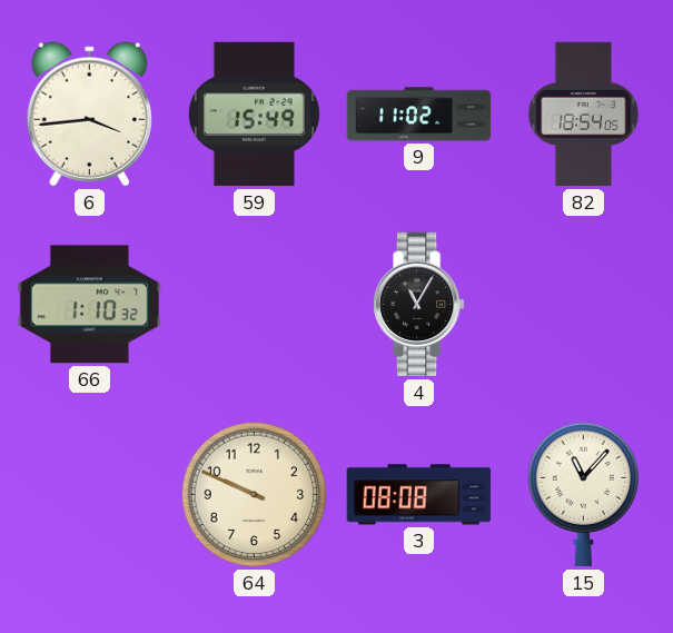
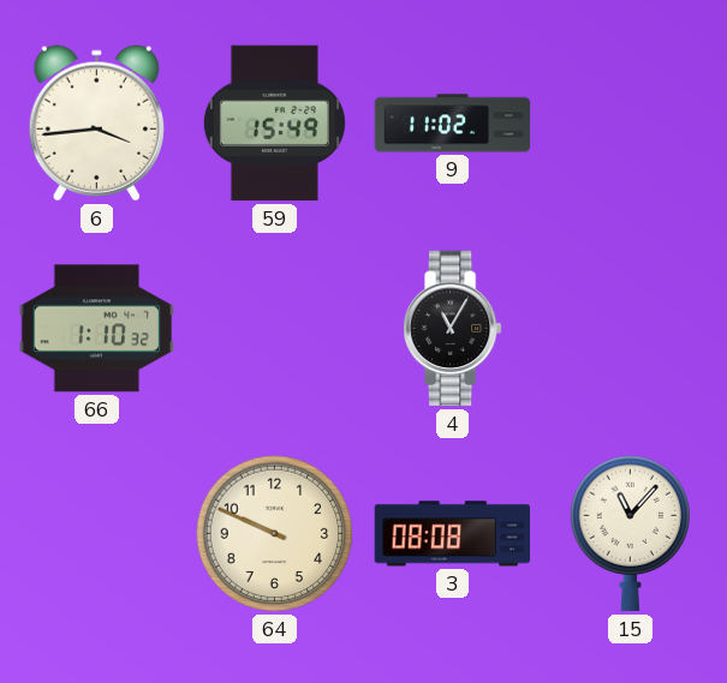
82: 18:54 -> none (584, 115)
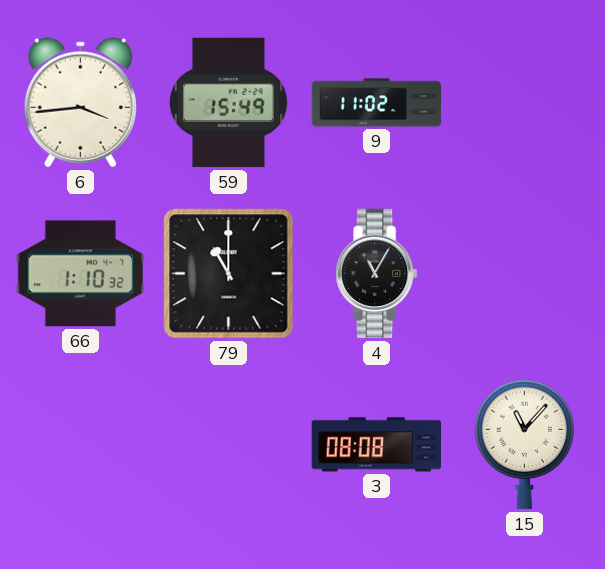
79: none -> 11:00 (229, 274)
64: 9:49 -> none (275, 534)
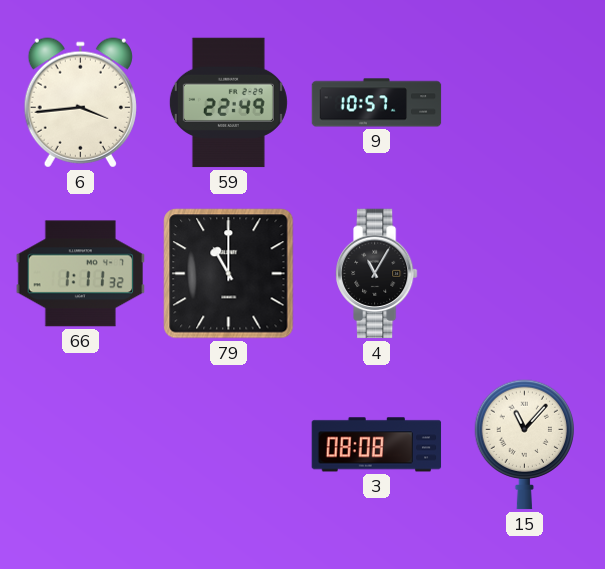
59: 15:49 -> 22:49 (228, 103)
9: 11:02 -> 10:57 (377, 103)
66: 1:10 -> 1:11 (81, 274)
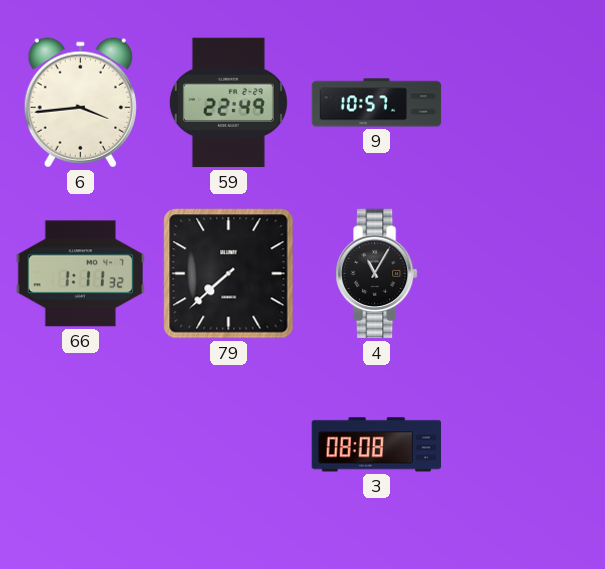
79: 11:00 -> 7:38 (229, 274)
15: 11:07 -> none (524, 445)
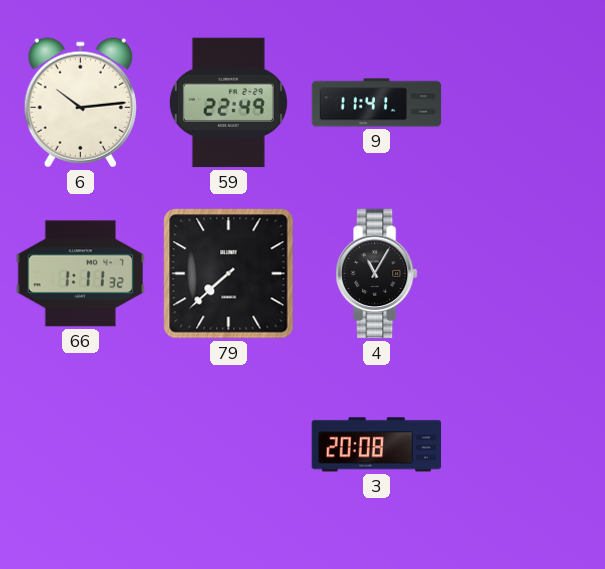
6: 3:44 -> 10:14 (80, 103)
9: 10:57 -> 11:41 (377, 103)
3: 08:08 -> 20:08 (377, 445)
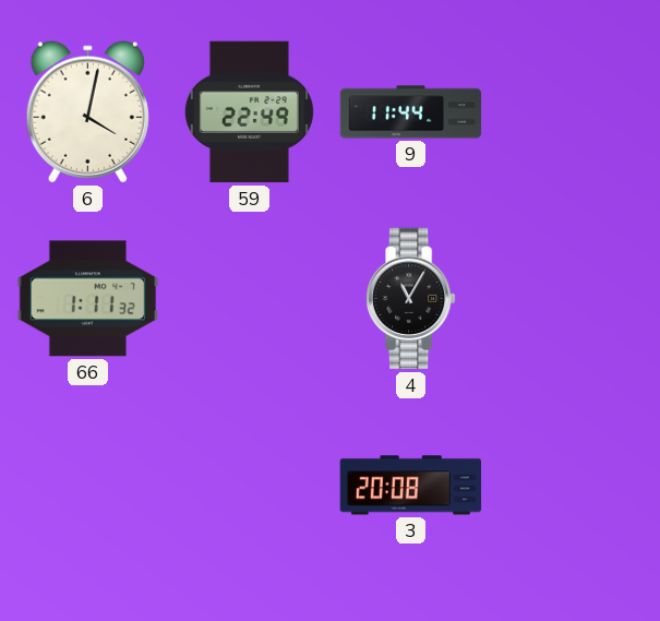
6: 10:14 -> 4:02 (87, 112)
9: 11:41 -> 11:44 (411, 112)
79: 7:38 -> none (229, 274)
